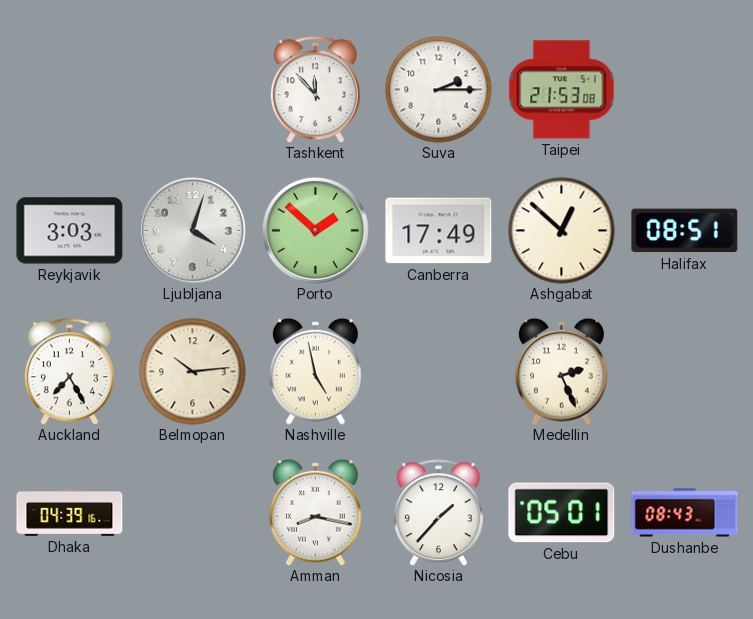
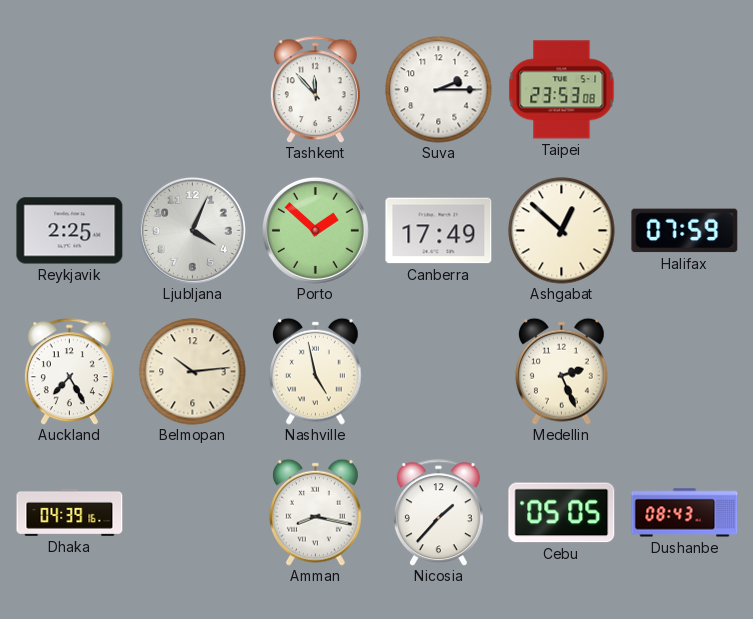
Taipei: 21:53 -> 23:53 (562, 90)
Reykjavik: 3:03 -> 2:25 (70, 231)
Ljubljana: 4:03 -> 4:04 (192, 230)
Halifax: 08:51 -> 07:59 (685, 231)
Cebu: 05:01 -> 05:05 (562, 513)
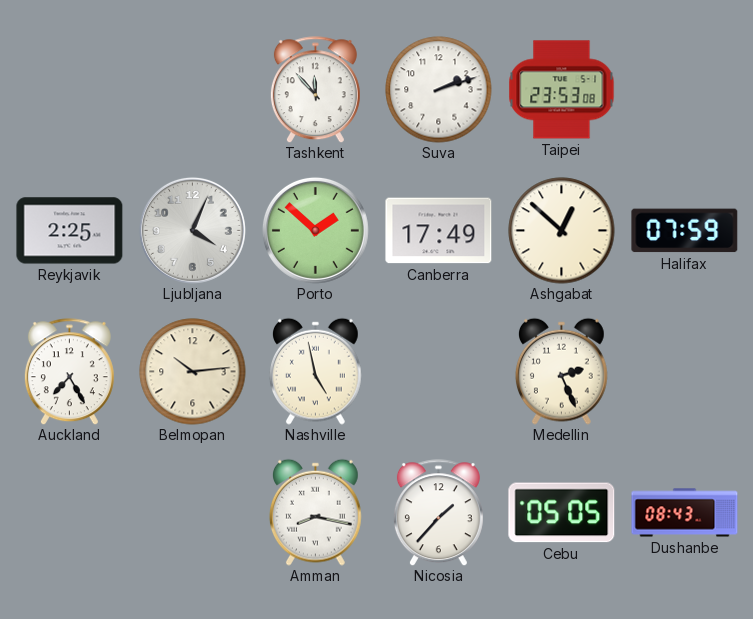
Suva: 2:15 -> 2:12 (439, 90)
Dhaka: 04:39 -> none (70, 512)
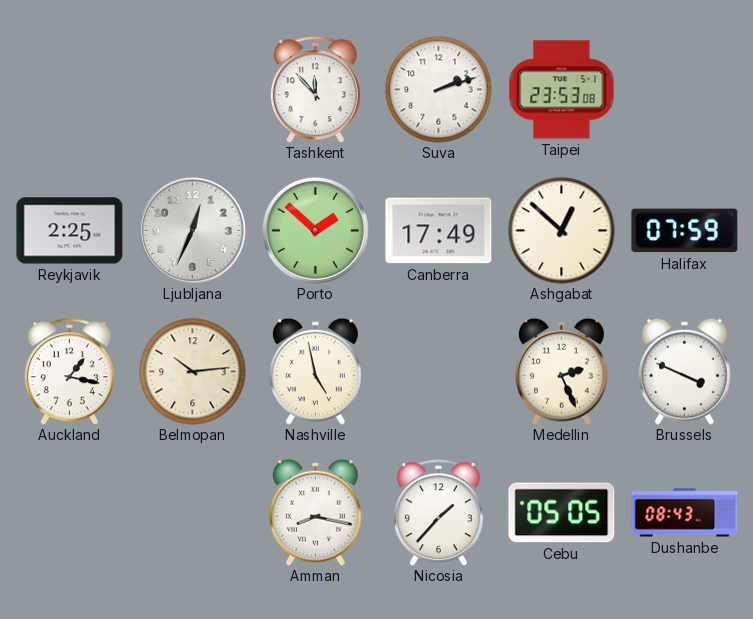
Ljubljana: 4:04 -> 12:34 (192, 230)
Auckland: 7:25 -> 1:17 (69, 372)
Brussels: none -> 3:49 (684, 371)
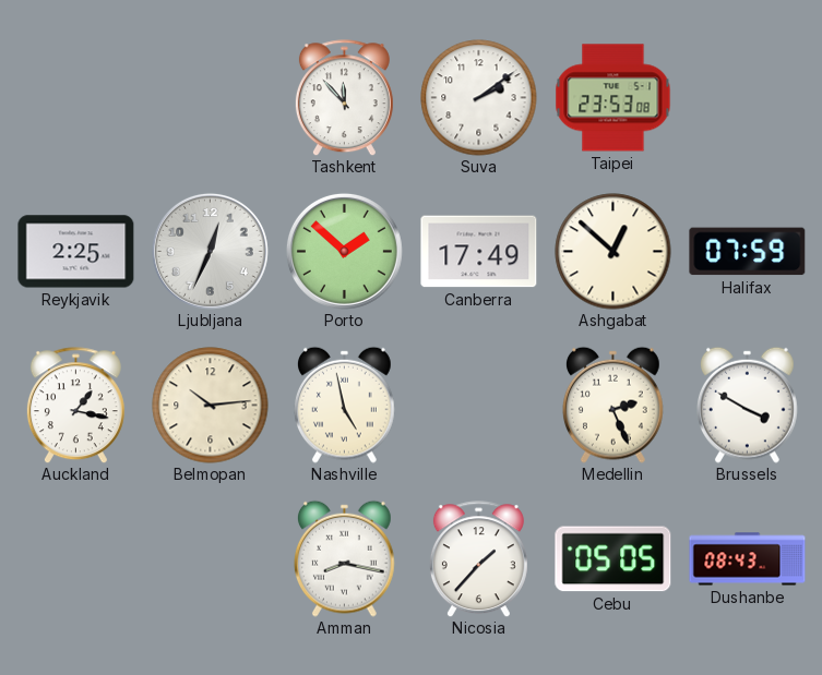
Suva: 2:12 -> 2:09 (479, 98)
Brussels: 3:49 -> 3:50 (747, 405)
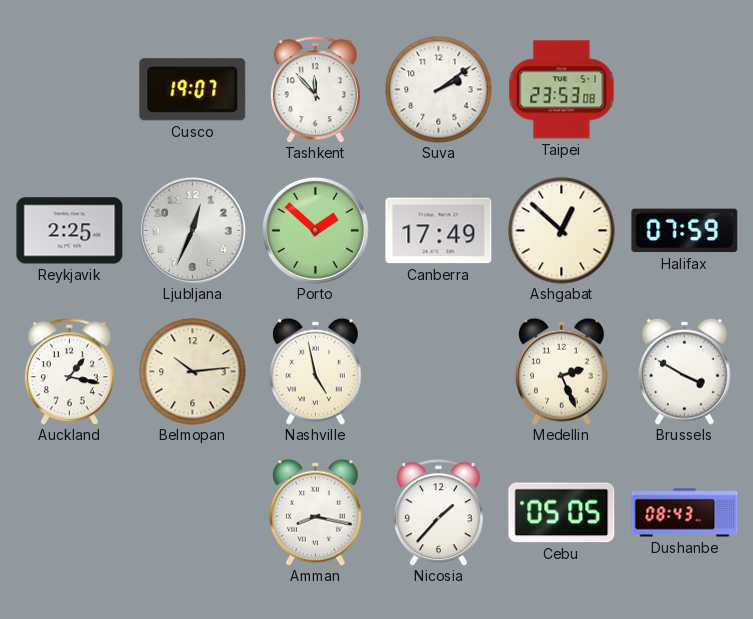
Cusco: none -> 19:07 (193, 90)
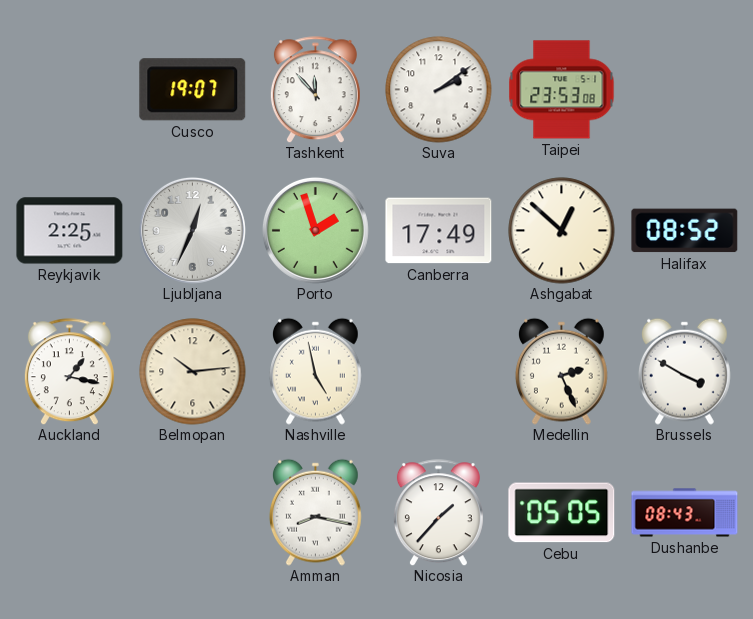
Porto: 1:52 -> 1:57 (315, 230)
Halifax: 07:59 -> 08:52 (685, 231)
